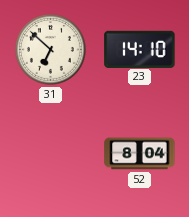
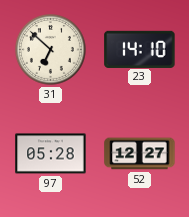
97: none -> 05:28 (51, 154)
52: 8:04 -> 12:27 (140, 154)
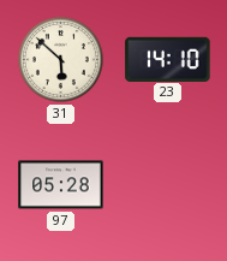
31: 6:52 -> 5:52 (60, 59)
52: 12:27 -> none (140, 154)
